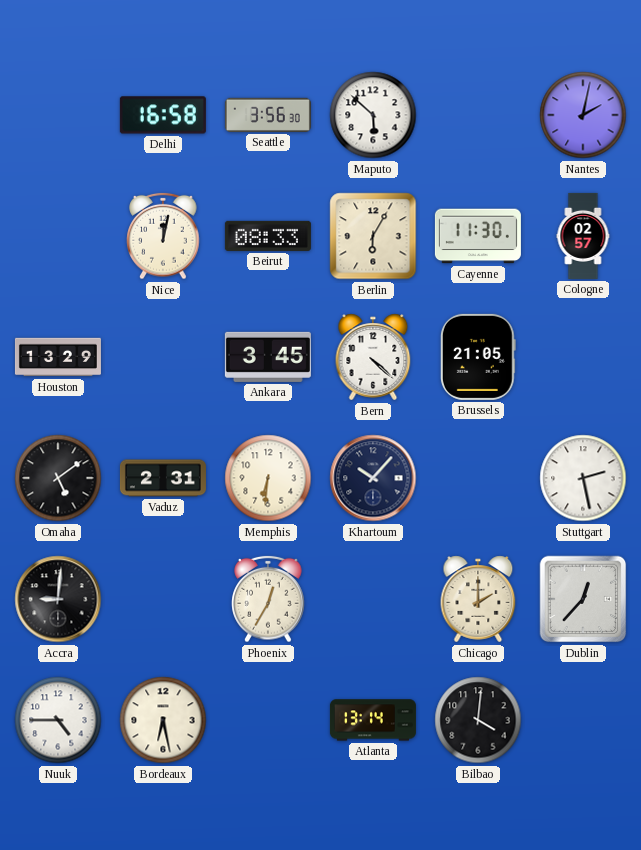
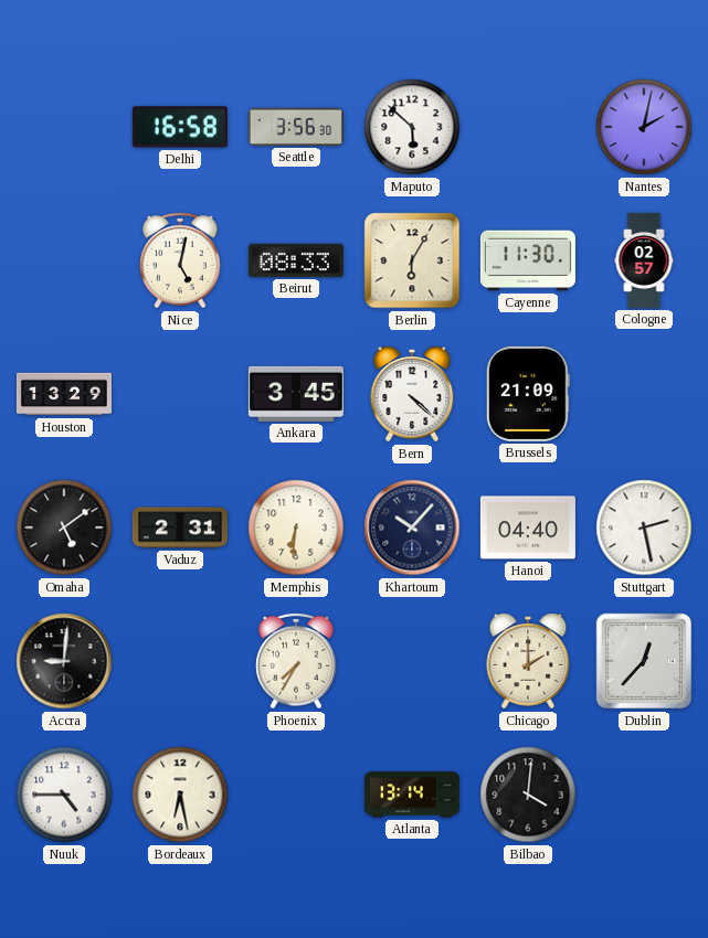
Nice: 12:02 -> 5:02 (180, 260)
Brussels: 21:05 -> 21:09 (528, 394)
Hanoi: none -> 04:40 (528, 527)
Phoenix: 12:35 -> 7:35 (296, 661)
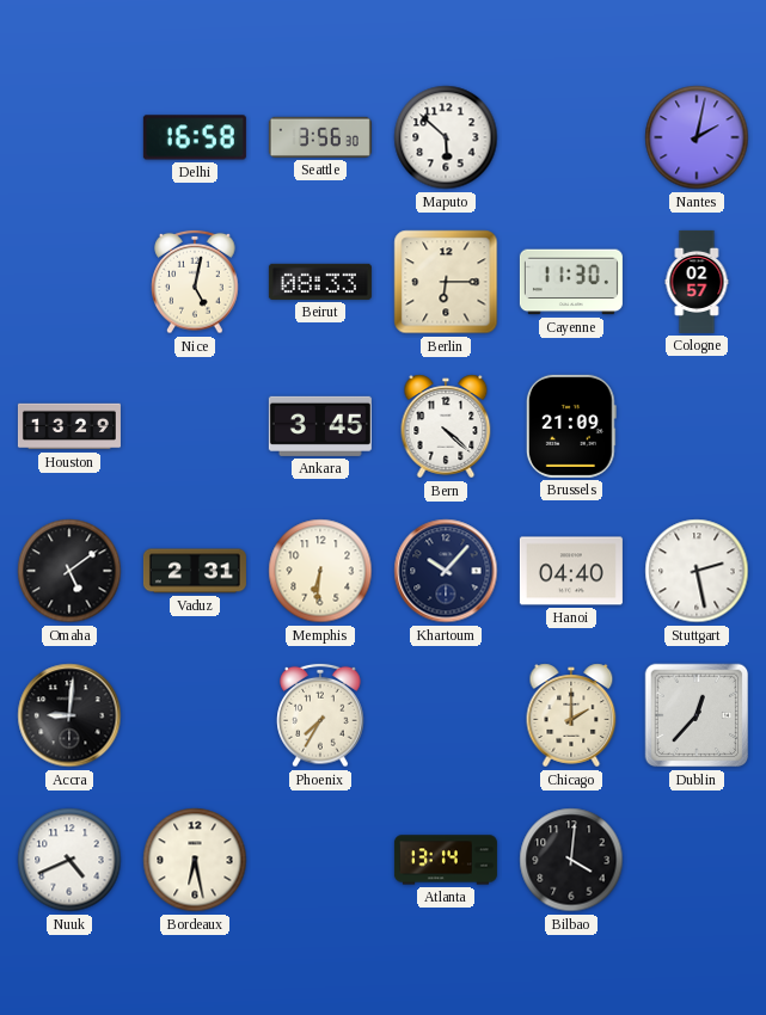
Berlin: 6:05 -> 6:15 (446, 282)
Nuuk: 4:45 -> 4:41 (69, 860)
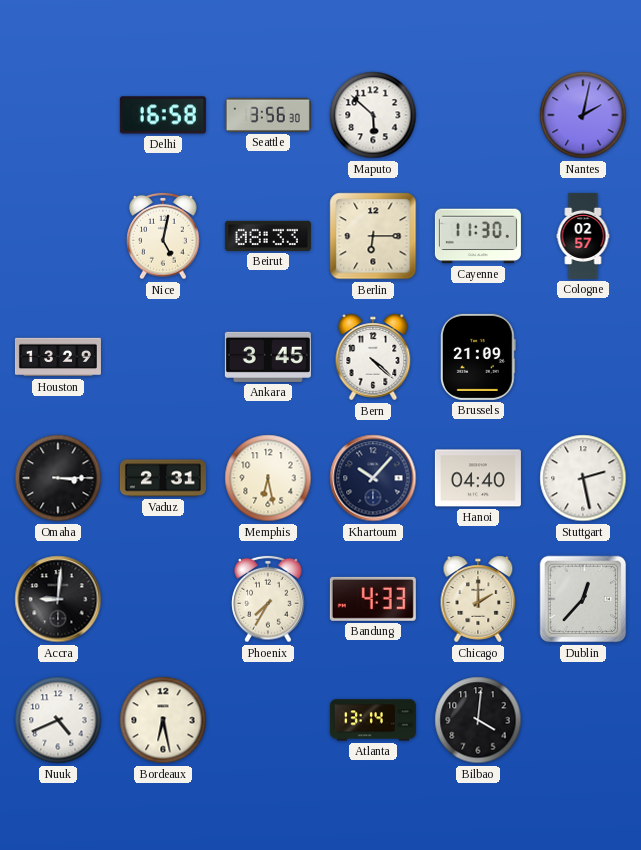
Omaha: 5:09 -> 3:15 (58, 478)
Memphis: 6:31 -> 6:28 (268, 478)
Bandung: none -> 4:33 (373, 599)
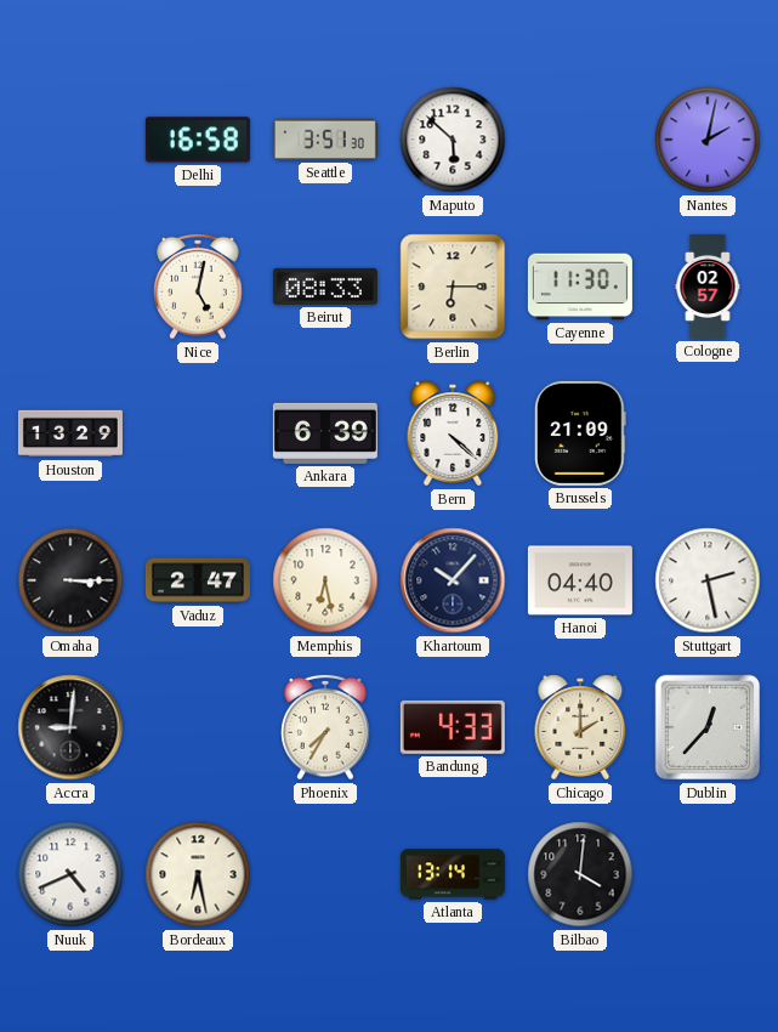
Seattle: 3:56 -> 3:51 (325, 140)
Ankara: 3:45 -> 6:39 (325, 433)
Vaduz: 2:31 -> 2:47 (198, 580)
